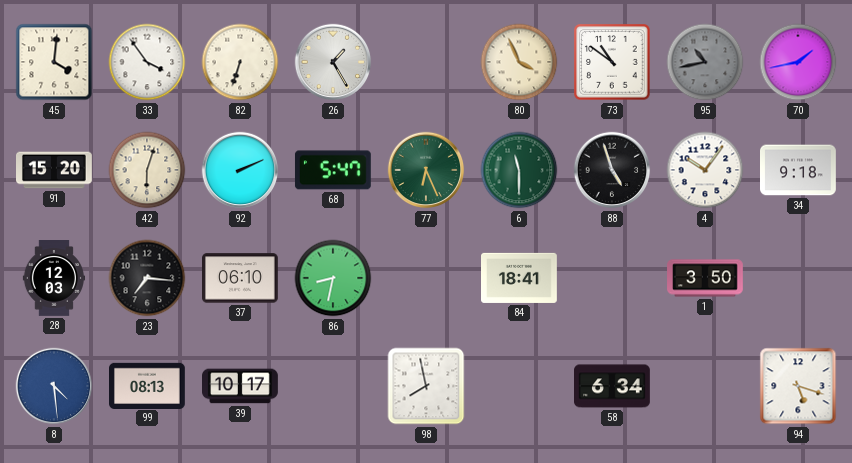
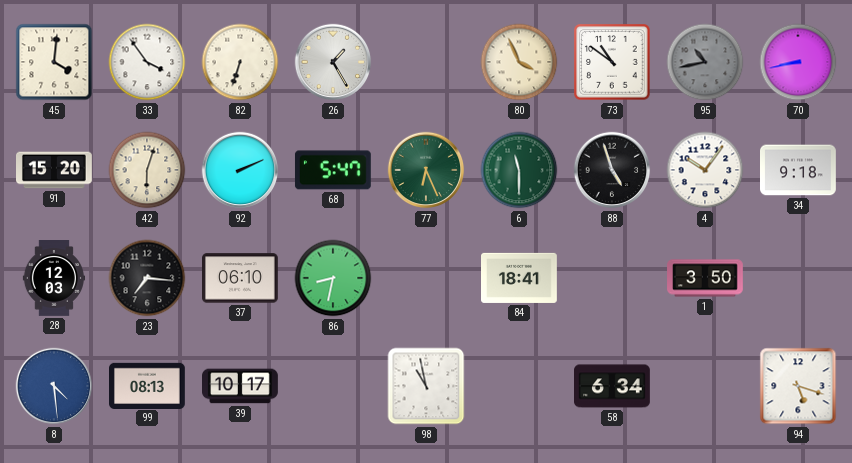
70: 1:43 -> 8:43 (798, 62)
98: 7:58 -> 10:58 (426, 386)
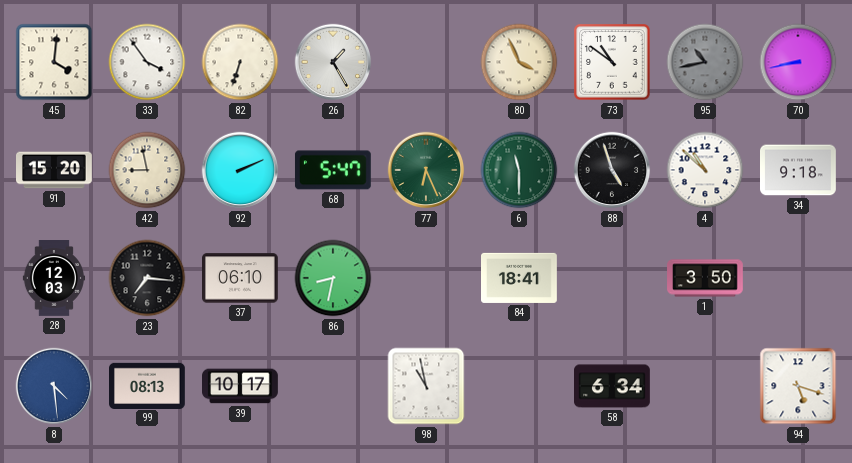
42: 6:03 -> 8:58 (147, 170)
4: 10:06 -> 10:52 (705, 170)
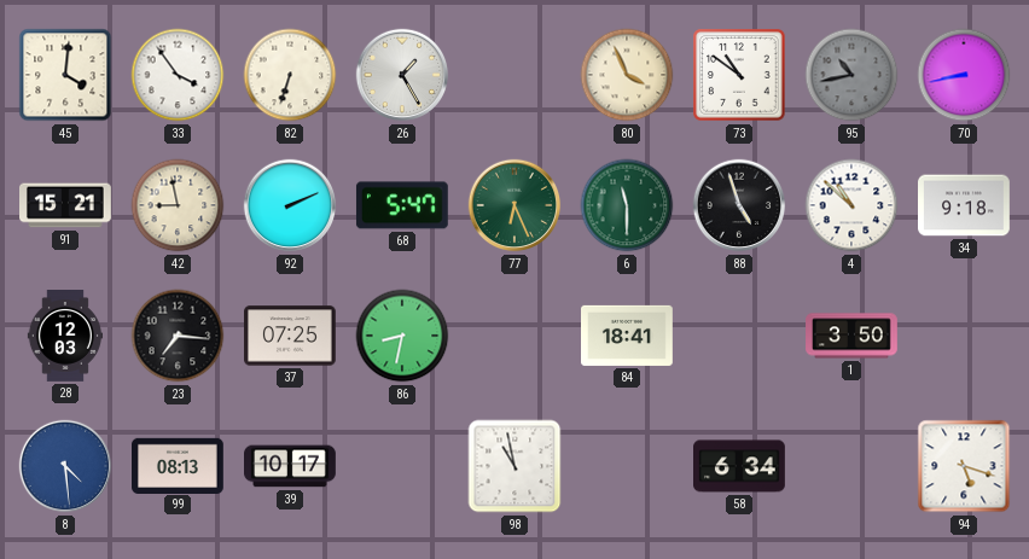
91: 15:20 -> 15:21 (66, 205)
37: 06:10 -> 07:25 (291, 336)
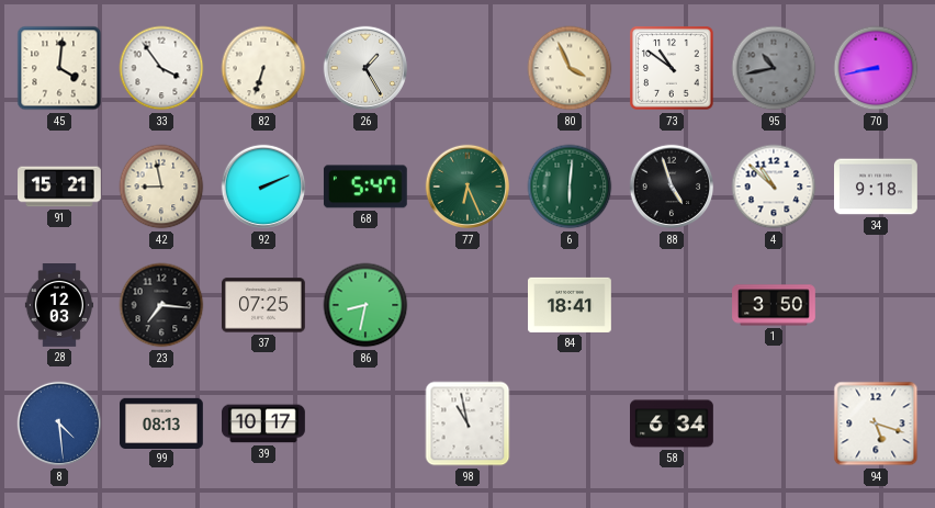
6: 11:30 -> 6:01 (570, 187)
